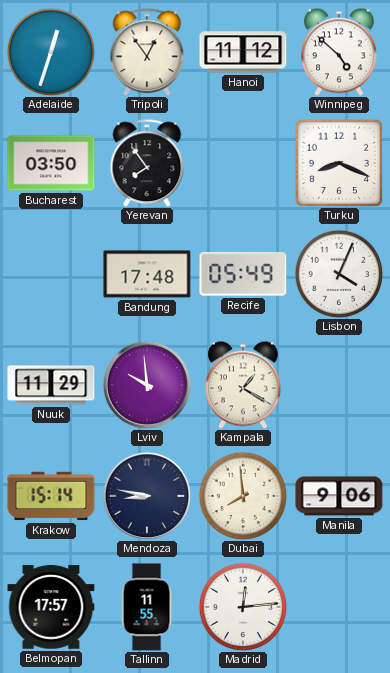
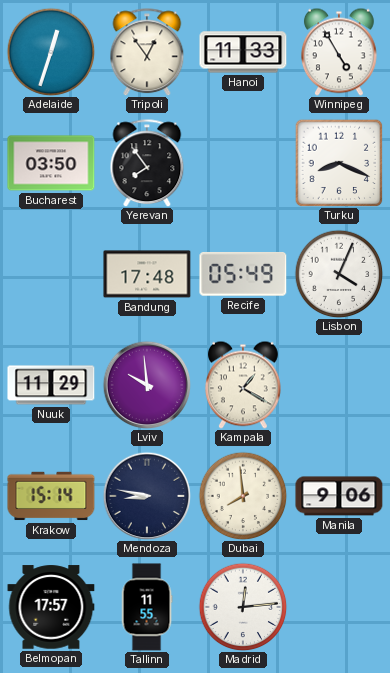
Hanoi: 11:12 -> 11:33 (243, 52)
Winnipeg: 4:52 -> 4:55 (339, 52)
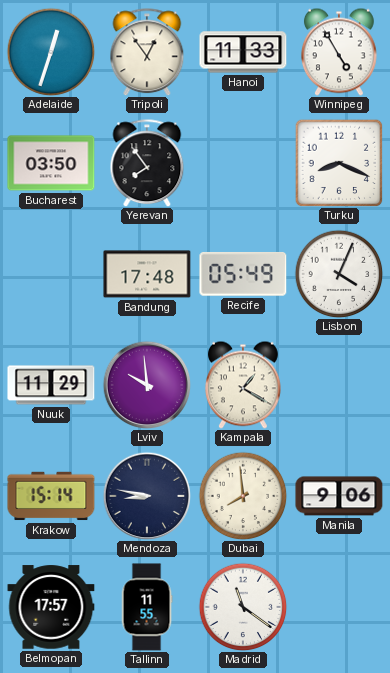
Madrid: 12:14 -> 11:21 (243, 607)
